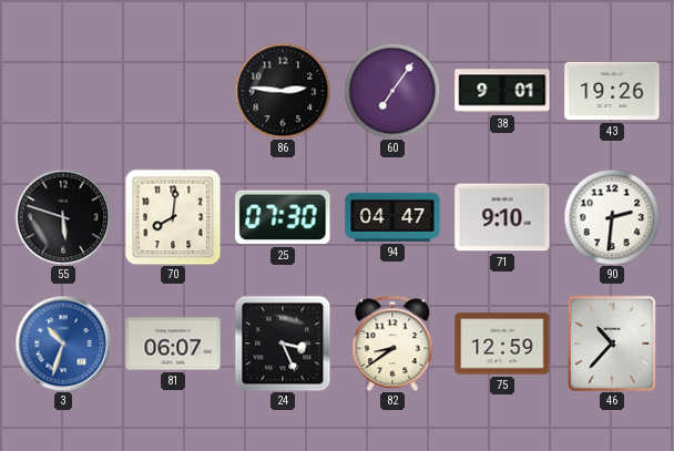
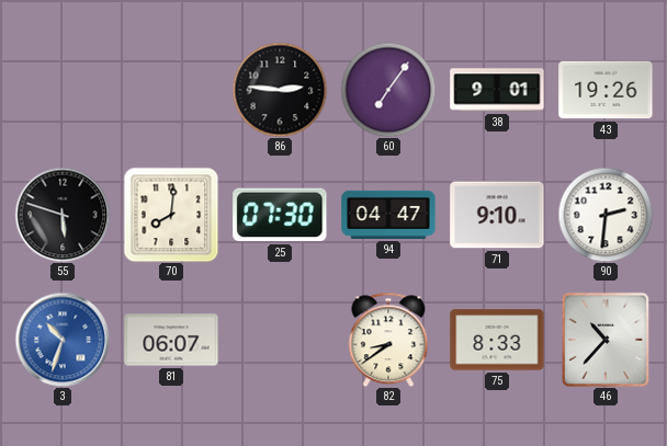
24: 3:26 -> none (283, 344)
75: 12:59 -> 8:33 (497, 340)
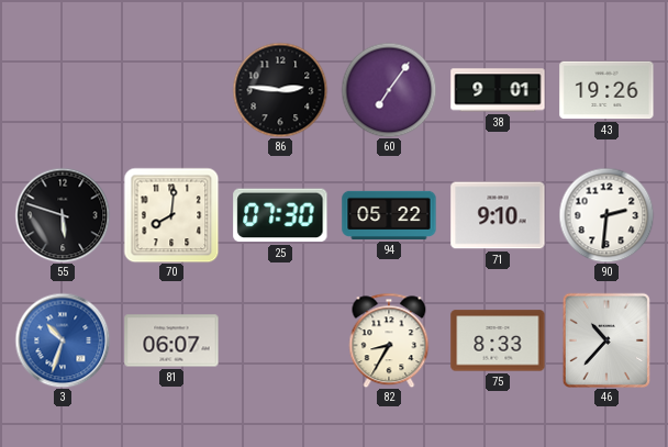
94: 04:47 -> 05:22 (389, 215)
82: 8:39 -> 8:35 (389, 340)
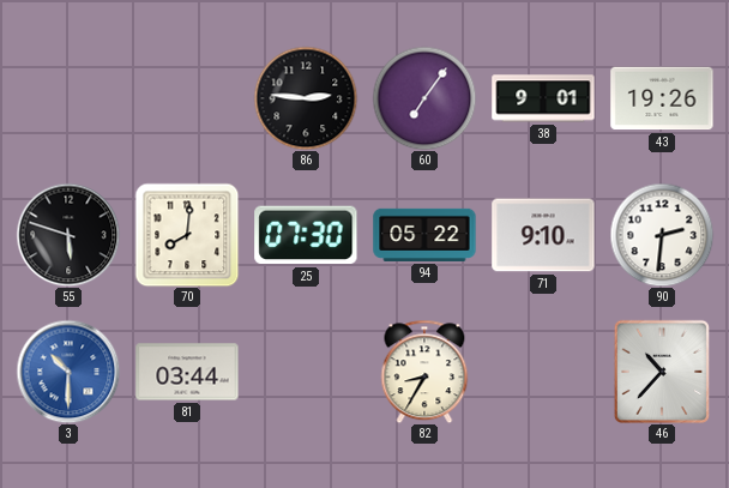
3: 10:33 -> 10:30 (68, 372)
81: 06:07 -> 03:44 (187, 372)
75: 8:33 -> none (498, 340)
